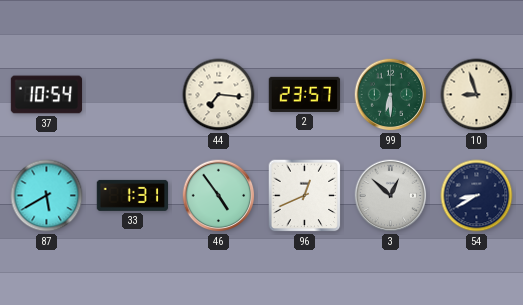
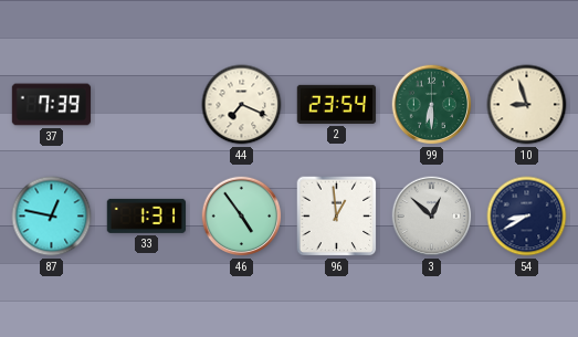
37: 10:54 -> 7:39 (52, 105)
44: 7:16 -> 7:19 (242, 105)
2: 23:57 -> 23:54 (337, 104)
87: 5:40 -> 12:47 (52, 217)
96: 12:41 -> 12:59 (337, 217)
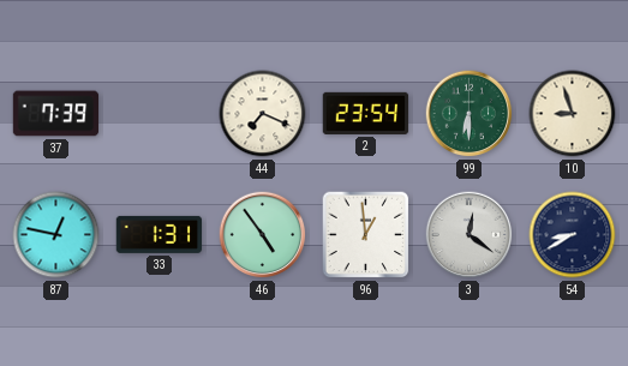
3: 12:52 -> 12:21 (469, 235)
